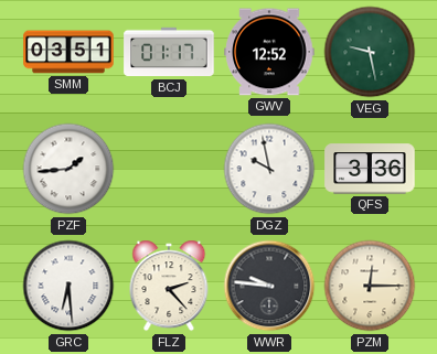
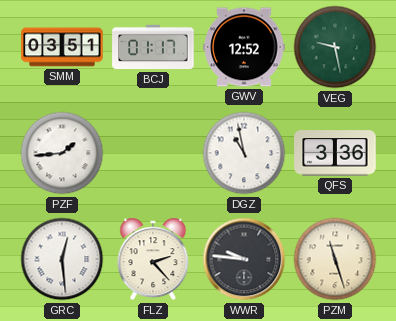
DGZ: 9:58 -> 10:58 (244, 153)
GRC: 6:29 -> 12:29 (62, 259)
PZM: 12:15 -> 11:27 (335, 259)
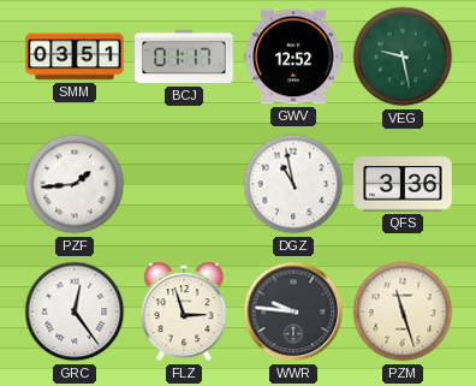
GRC: 12:29 -> 12:24 (75, 311)
FLZ: 2:23 -> 2:57 (184, 311)
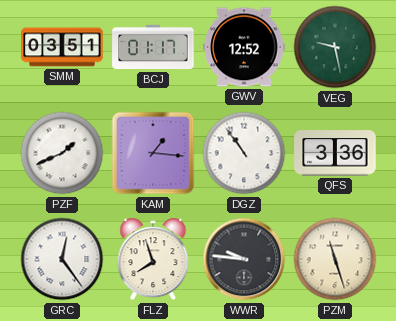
PZF: 1:44 -> 1:41 (62, 153)
KAM: none -> 1:16 (153, 153)
DGZ: 10:58 -> 10:54 (244, 153)
FLZ: 2:57 -> 7:57 (153, 259)
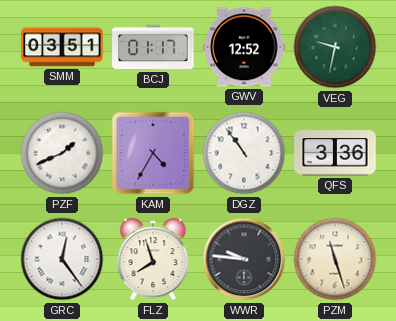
VEG: 9:28 -> 9:32 (335, 47)
KAM: 1:16 -> 4:35 (153, 153)
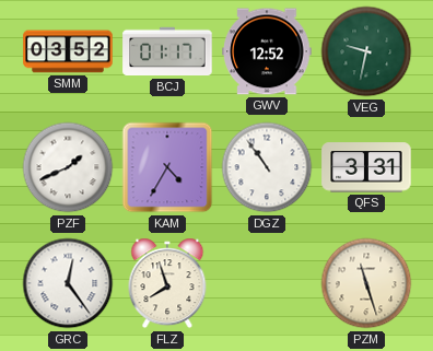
SMM: 03:51 -> 03:52 (68, 51)
QFS: 3:36 -> 3:31 (366, 167)
WWR: 9:46 -> none (244, 259)
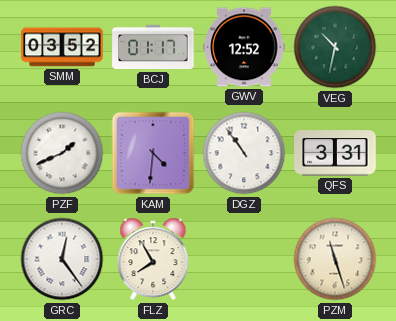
VEG: 9:32 -> 10:32 (335, 47)
KAM: 4:35 -> 4:31 (153, 153)
FLZ: 7:57 -> 7:55 (153, 259)
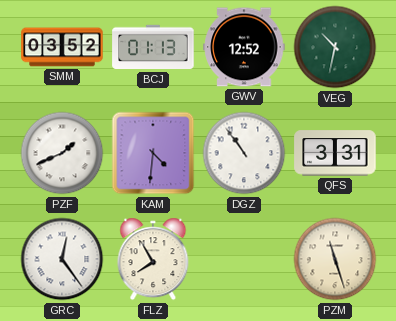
BCJ: 01:17 -> 01:13 (153, 47)
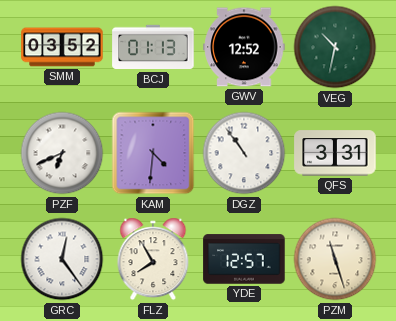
PZF: 1:41 -> 6:41 (62, 153)
YDE: none -> 12:57 (244, 259)
